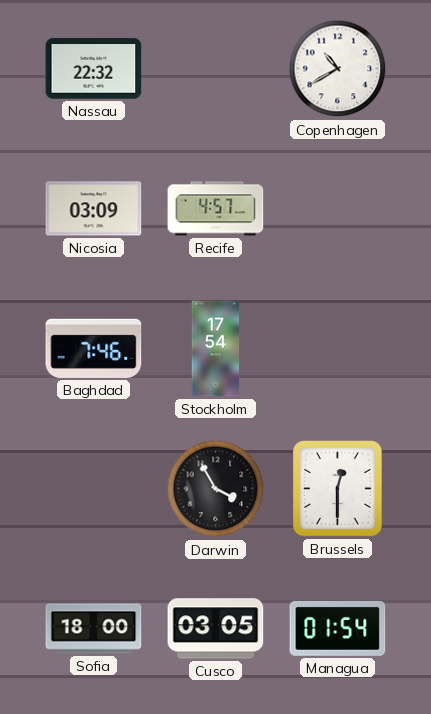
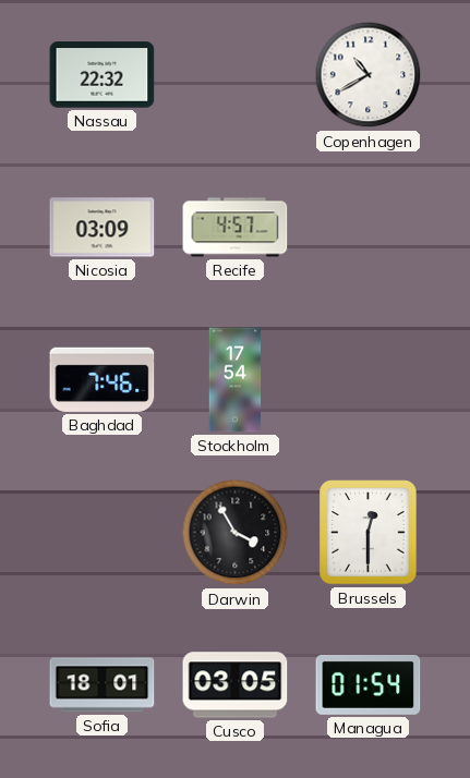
Sofia: 18:00 -> 18:01 (103, 685)
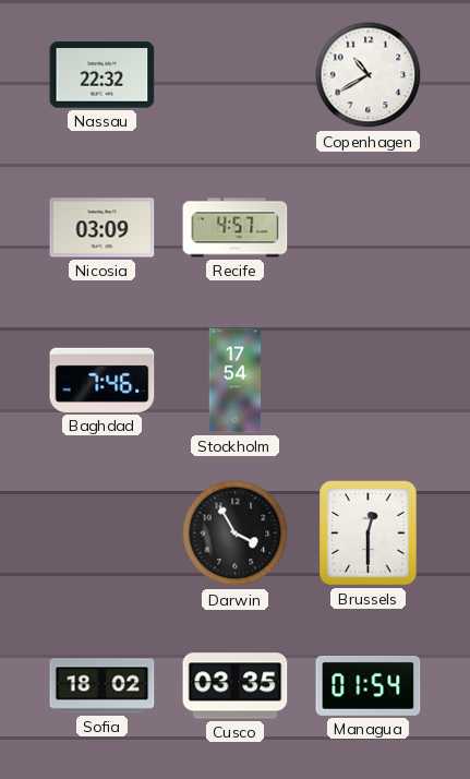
Sofia: 18:01 -> 18:02 (103, 686)
Cusco: 03:05 -> 03:35 (236, 686)
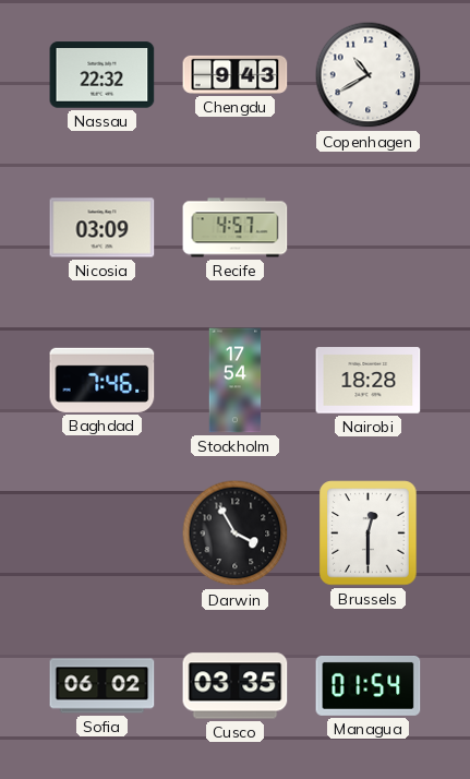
Chengdu: none -> 9:43 (236, 74)
Nairobi: none -> 18:28 (369, 381)
Sofia: 18:02 -> 06:02 (103, 686)
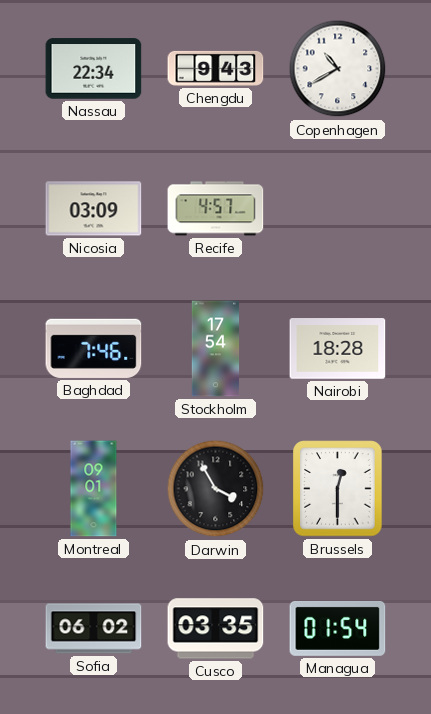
Nassau: 22:32 -> 22:34 (94, 69)
Montreal: none -> 09:01 (94, 489)
